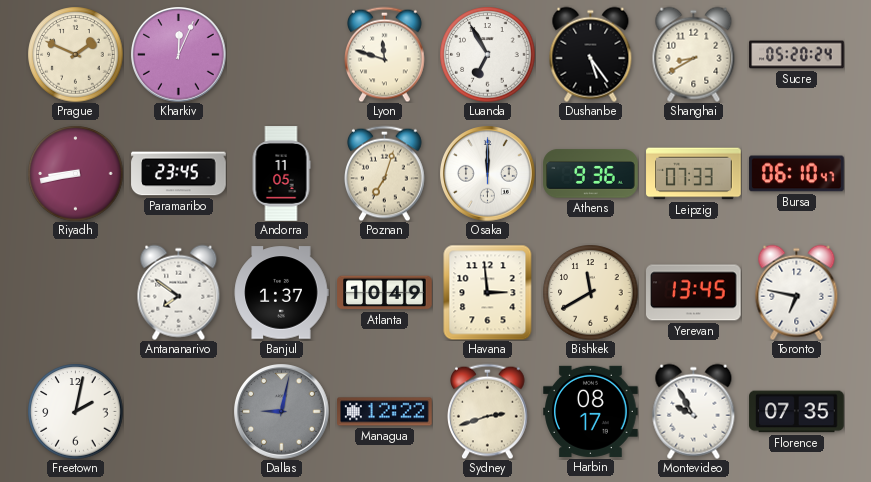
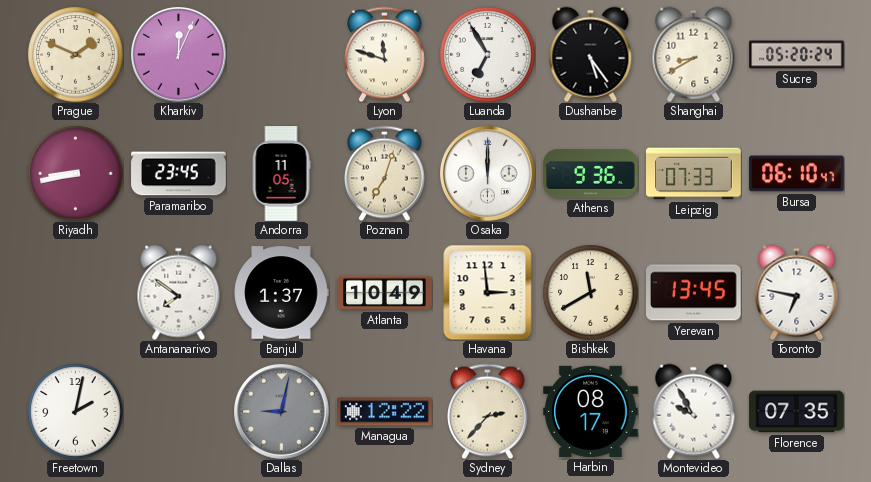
Sydney: 2:42 -> 2:37 (488, 411)
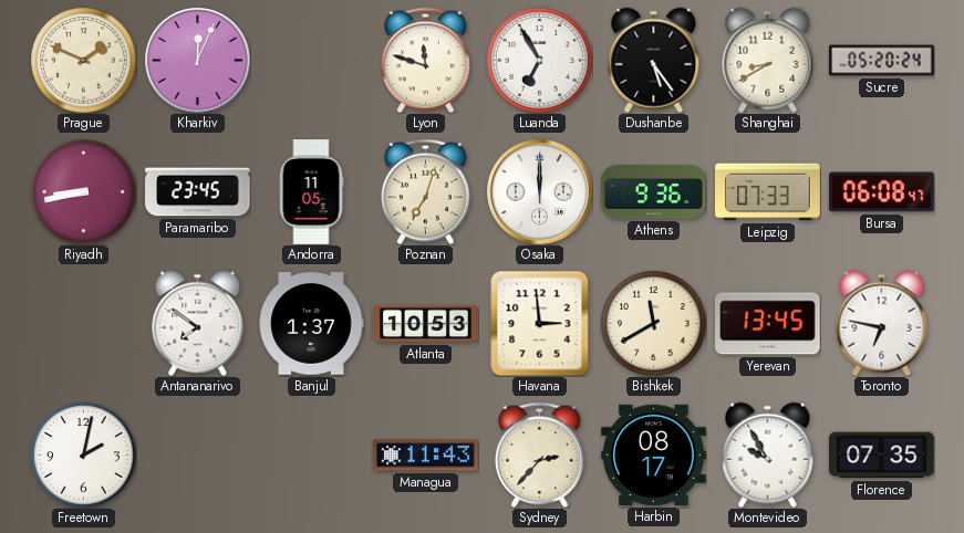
Bursa: 06:10 -> 06:08 (882, 192)
Atlanta: 10:49 -> 10:53 (426, 324)
Dallas: 9:02 -> none (282, 412)
Managua: 12:22 -> 11:43 (426, 456)
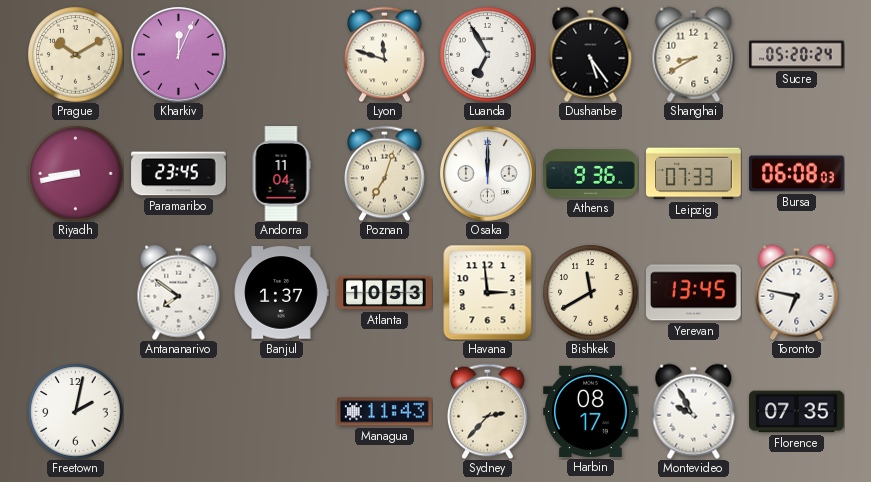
Prague: 1:49 -> 10:10 (75, 54)
Andorra: 11:05 -> 11:04 (281, 174)
Bursa: 06:08:47 -> 06:08:03 (797, 174)
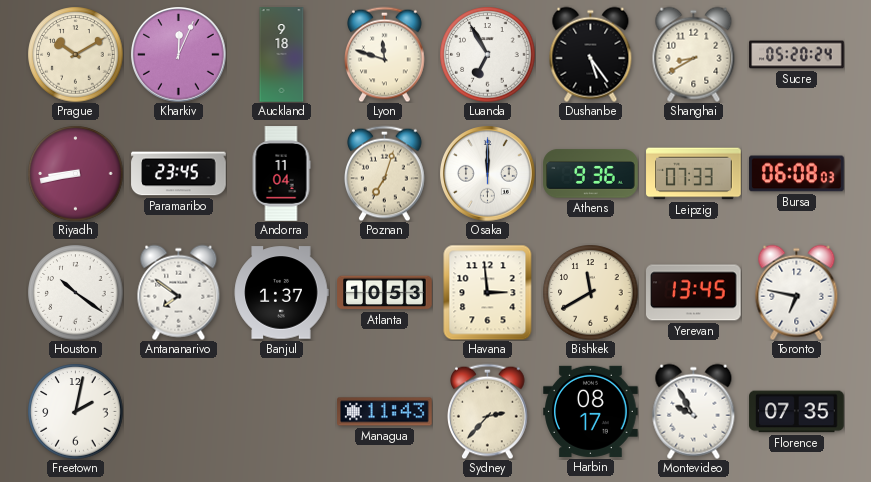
Auckland: none -> 9:18 (282, 55)
Houston: none -> 10:21 (75, 292)
